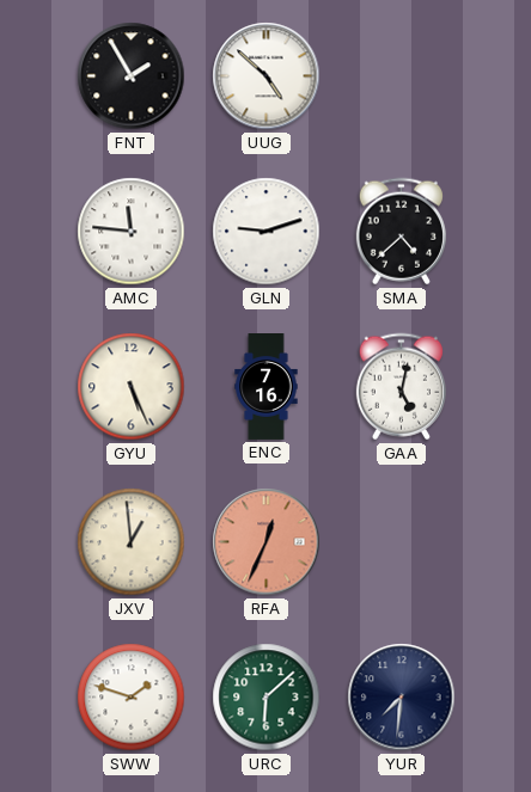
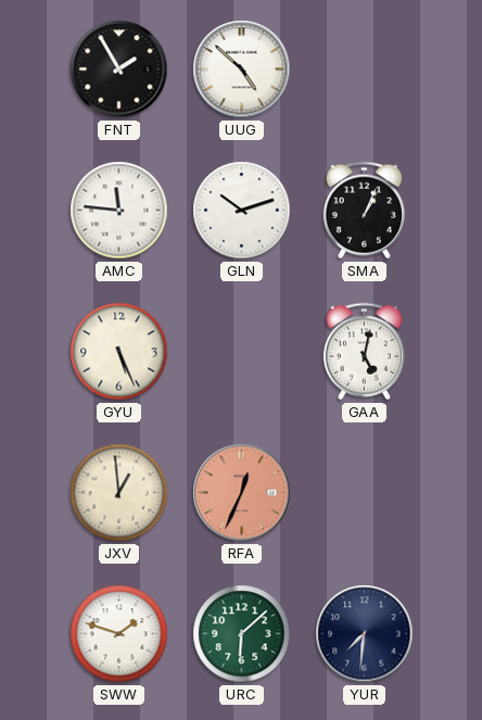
GLN: 9:12 -> 10:12 (242, 211)
SMA: 4:38 -> 1:04 (364, 211)
ENC: 7:16 -> none (267, 387)
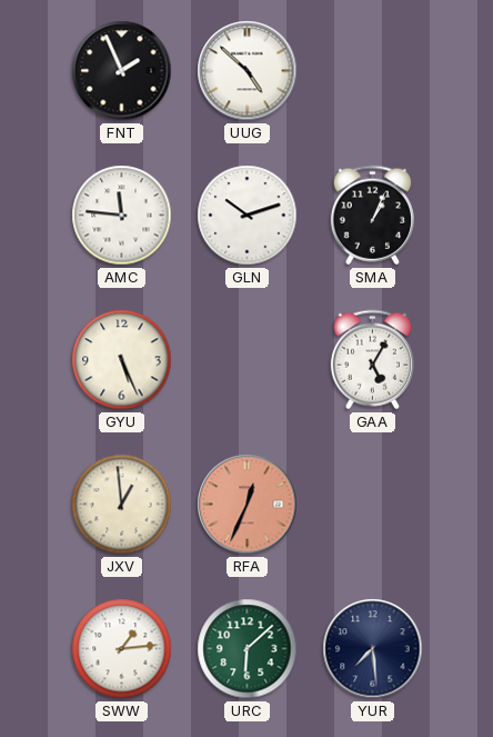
FNT: 1:55 -> 1:56 (122, 71)
GAA: 5:02 -> 5:05 (372, 360)
SWW: 1:48 -> 1:14 (122, 649)
YUR: 7:31 -> 7:29 (373, 649)
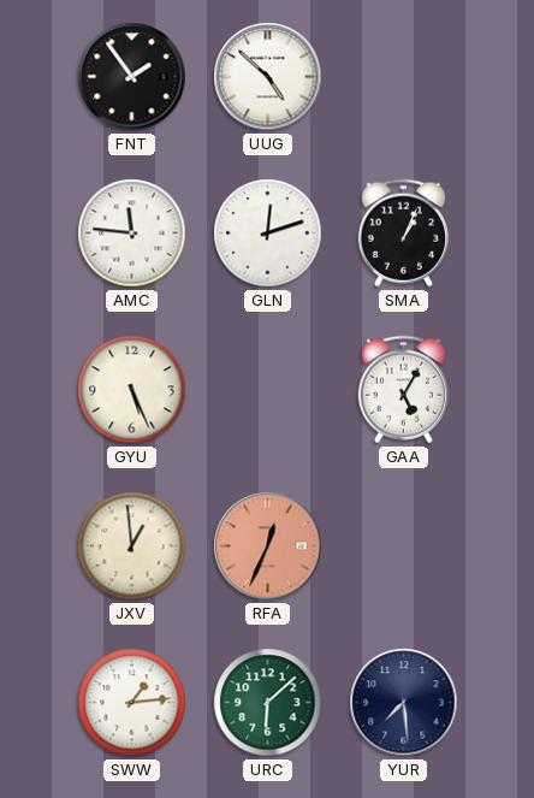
FNT: 1:56 -> 1:54 (132, 77)
GLN: 10:12 -> 12:12 (268, 234)
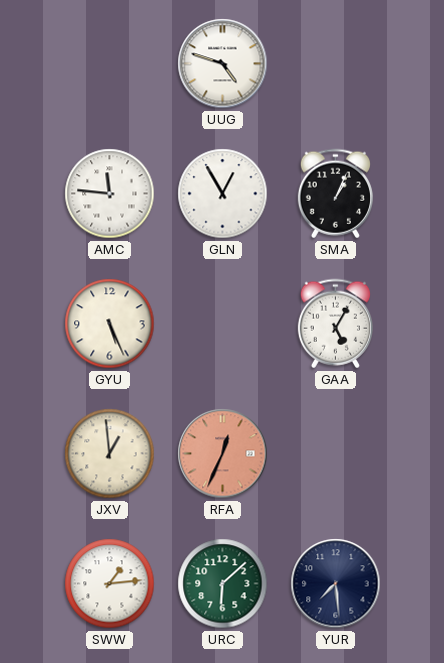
FNT: 1:54 -> none (132, 77)
UUG: 4:52 -> 4:48 (223, 64)
GLN: 12:12 -> 12:55 (223, 194)
